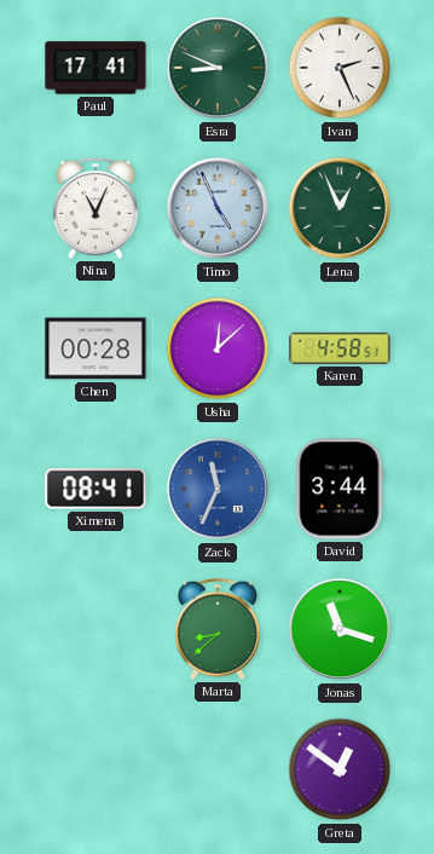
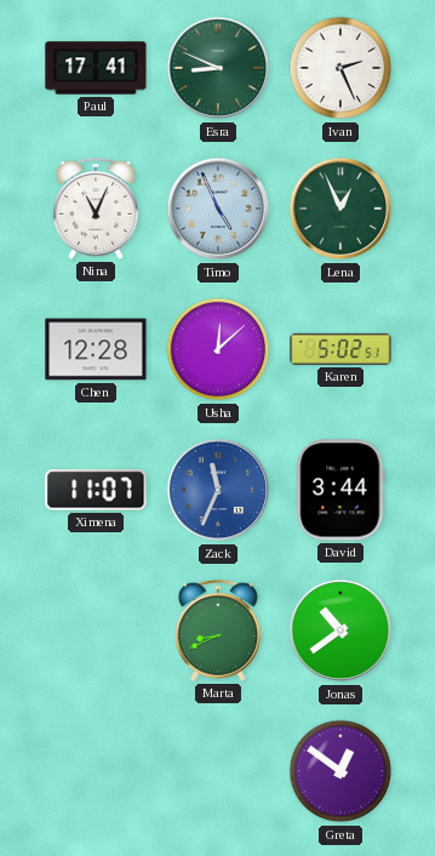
Chen: 00:28 -> 12:28 (96, 349)
Karen: 4:58 -> 5:02 (340, 349)
Ximena: 08:41 -> 11:07 (96, 490)
Marta: 8:38 -> 8:41 (218, 630)
Jonas: 11:18 -> 10:39 (340, 630)
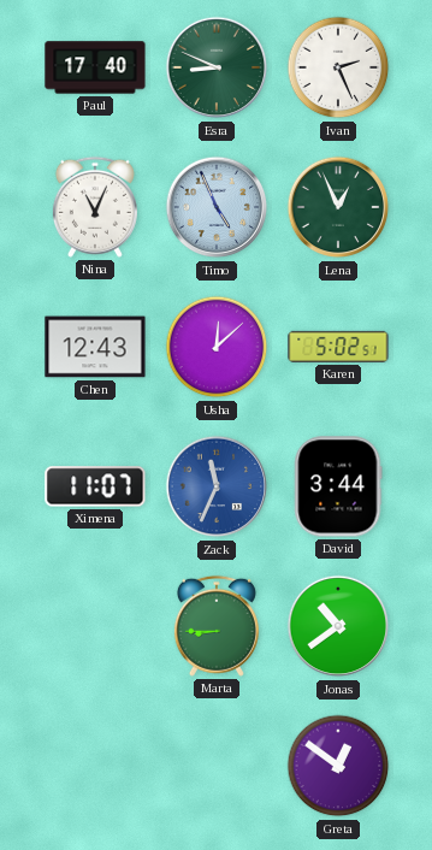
Paul: 17:41 -> 17:40 (95, 67)
Chen: 12:28 -> 12:43 (95, 347)
Marta: 8:41 -> 8:45 (217, 626)
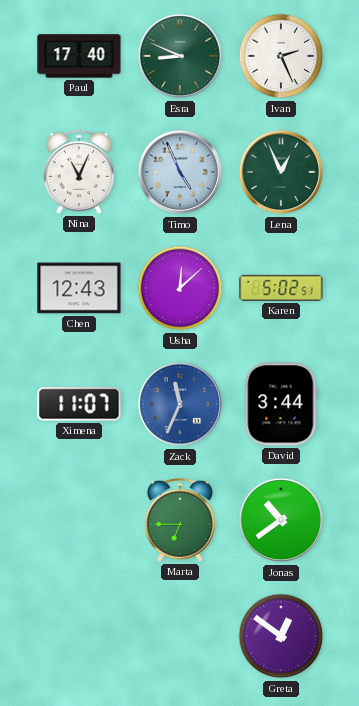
Marta: 8:45 -> 6:45 (180, 520)
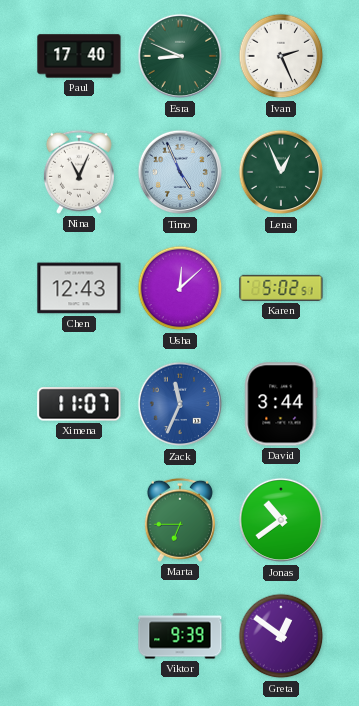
Viktor: none -> 9:39 (180, 636)
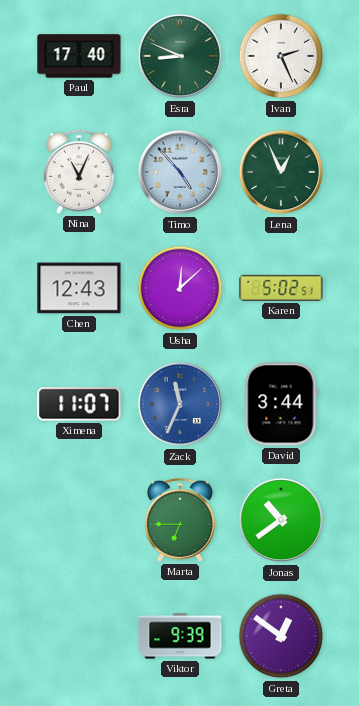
Timo: 4:56 -> 4:53 (180, 172)
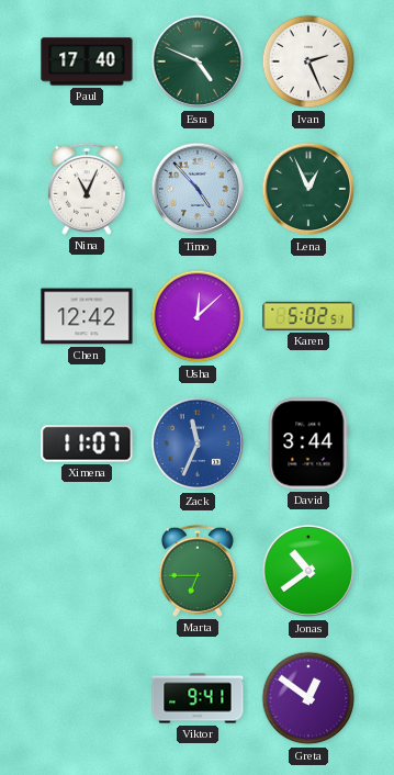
Esra: 8:49 -> 4:49 (198, 61)
Chen: 12:43 -> 12:42 (87, 316)
Viktor: 9:39 -> 9:41 (198, 698)
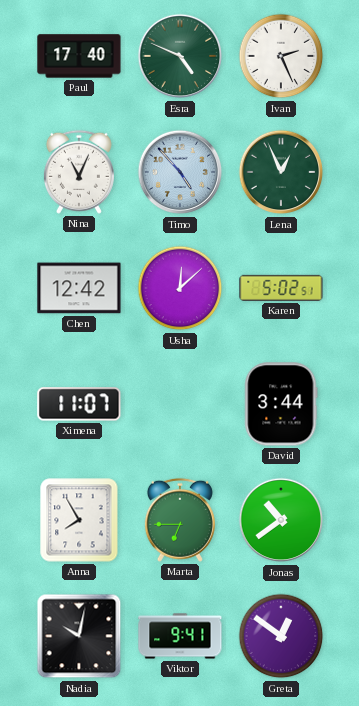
Zack: 11:34 -> none (198, 443)
Anna: none -> 7:55 (79, 520)
Nadia: none -> 10:02 (79, 636)
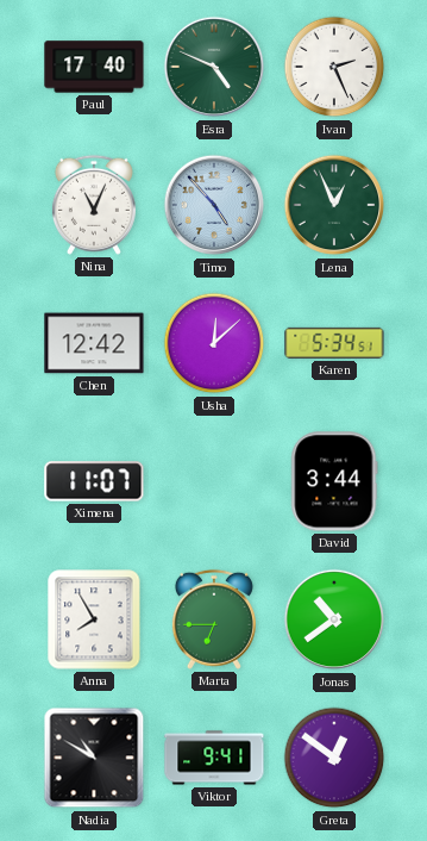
Karen: 5:02 -> 5:34 (334, 343)
Nadia: 10:02 -> 10:50 (94, 758)
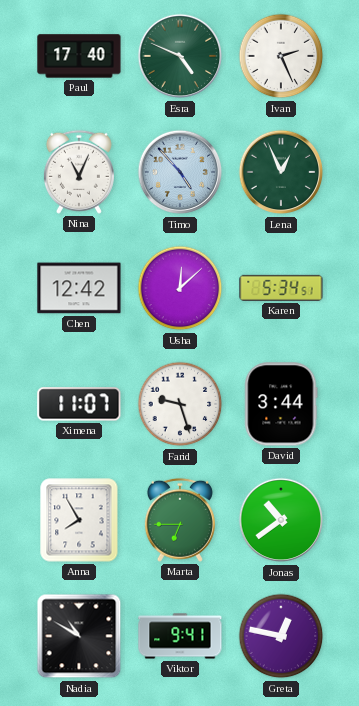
Farid: none -> 9:27 (180, 404)
Greta: 12:51 -> 12:47 (281, 636)
